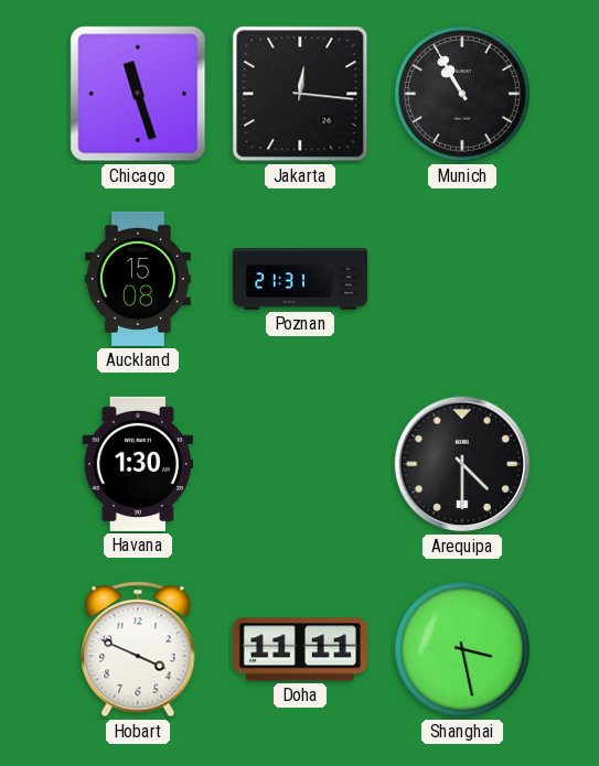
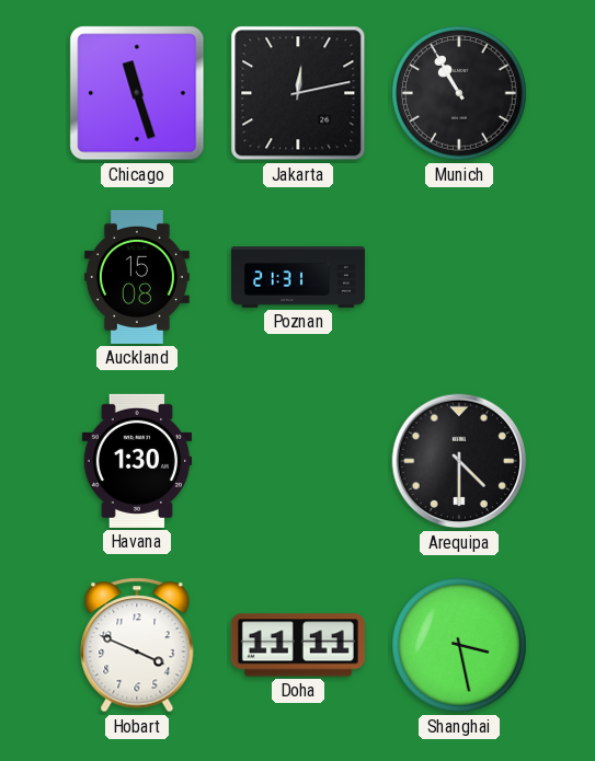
Jakarta: 12:16 -> 12:13 (298, 93)
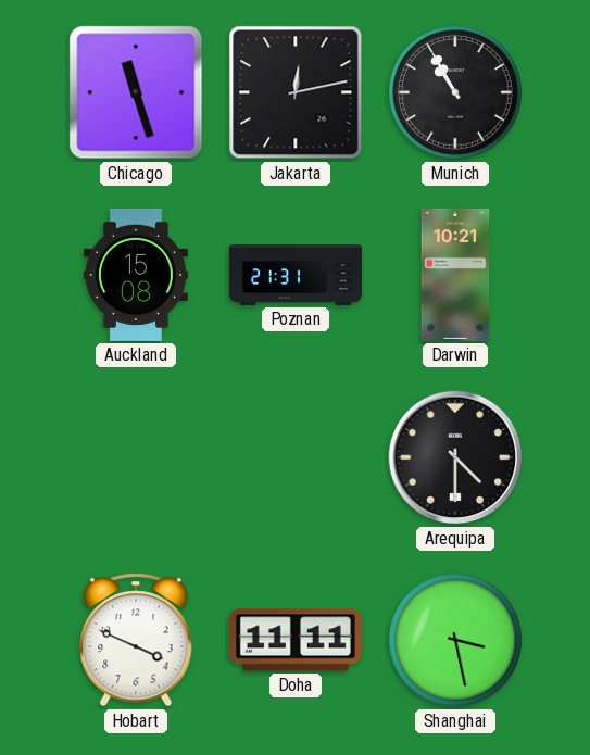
Darwin: none -> 10:21 (455, 275)
Havana: 1:30 -> none (136, 461)
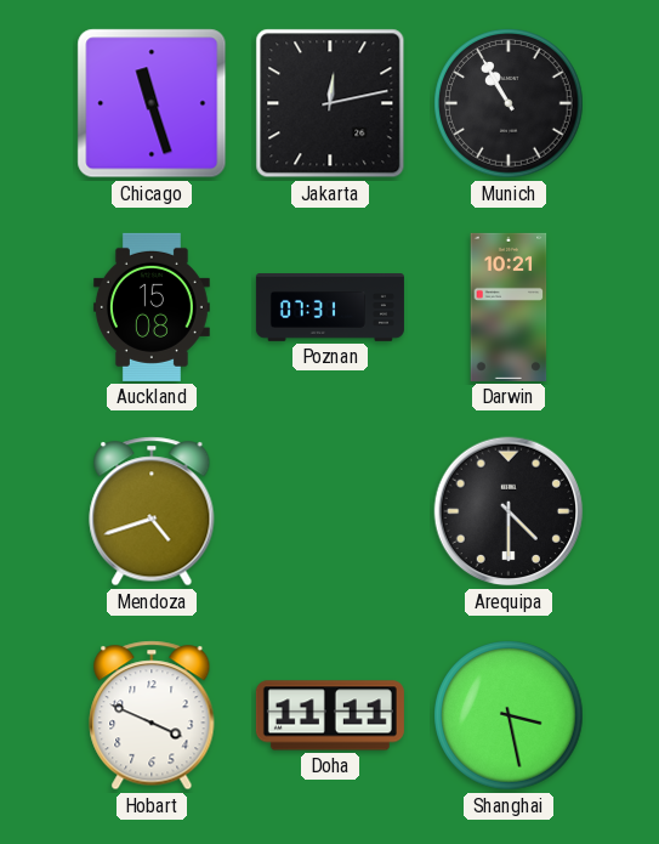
Poznan: 21:31 -> 07:31 (330, 308)
Mendoza: none -> 4:42 (152, 511)
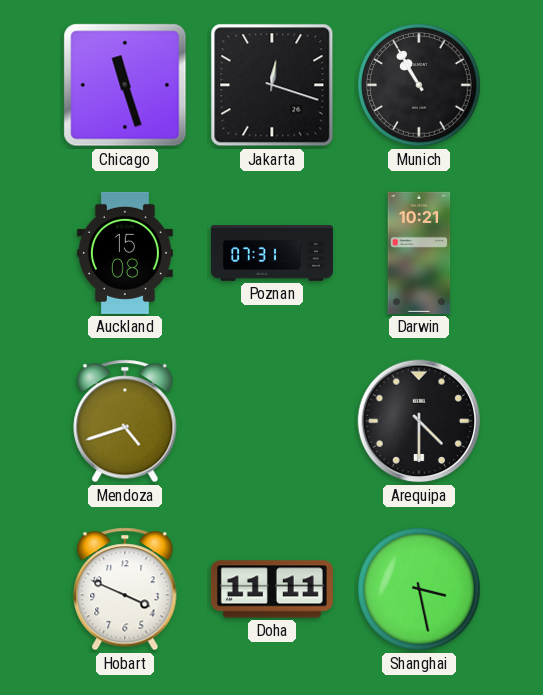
Jakarta: 12:13 -> 12:18 (272, 85)
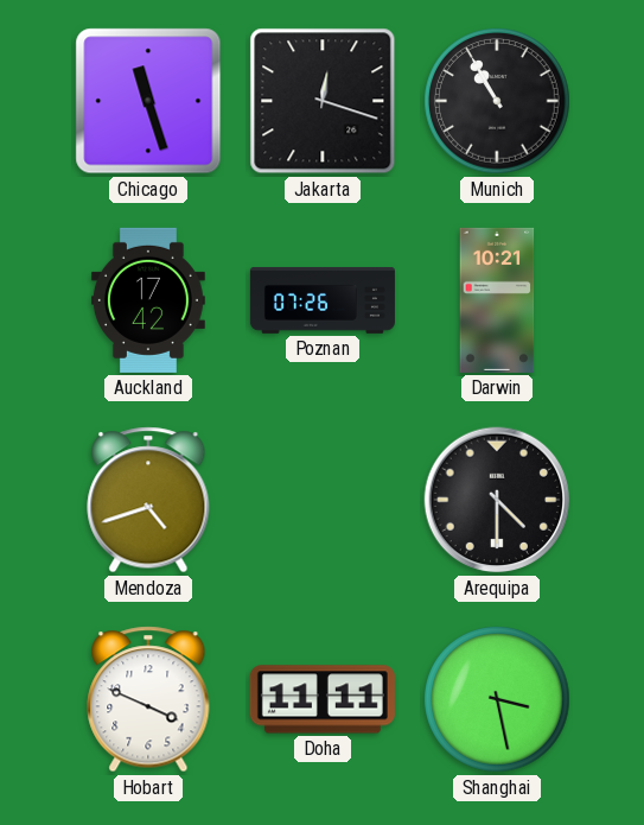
Auckland: 15:08 -> 17:42 (148, 300)
Poznan: 07:31 -> 07:26 (323, 302)
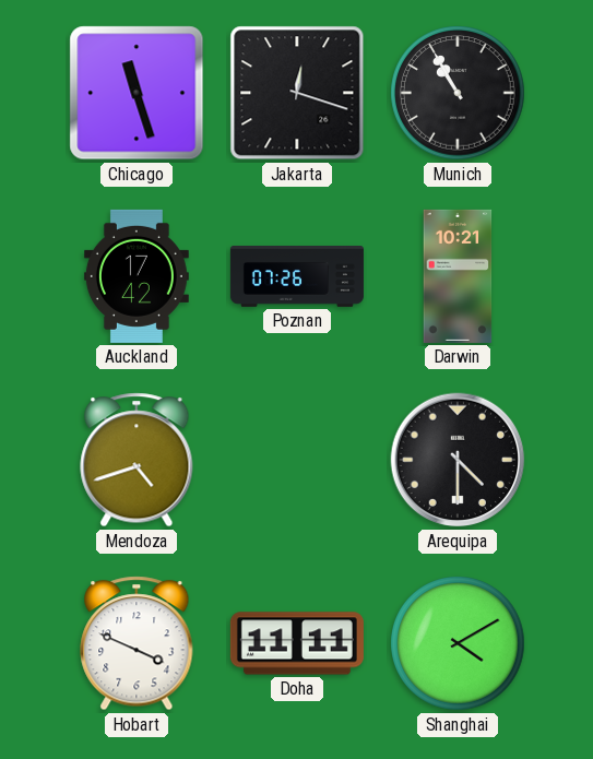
Shanghai: 3:28 -> 4:10 (458, 643)
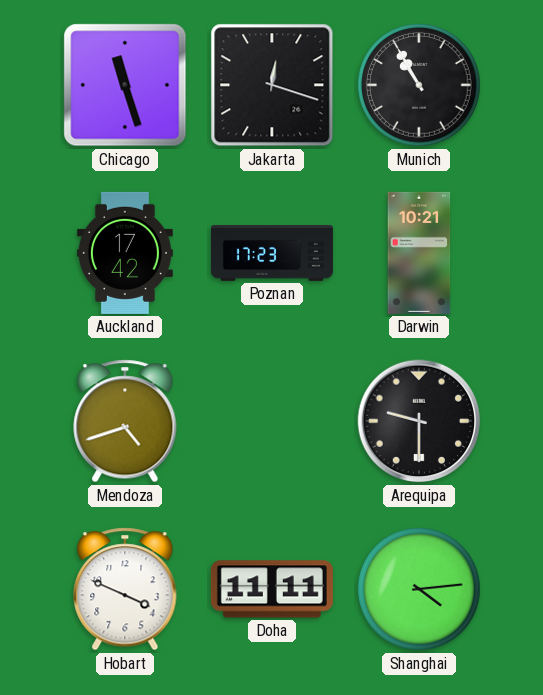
Poznan: 07:26 -> 17:23 (272, 254)
Arequipa: 4:30 -> 9:30 (419, 421)
Shanghai: 4:10 -> 4:14 (419, 589)
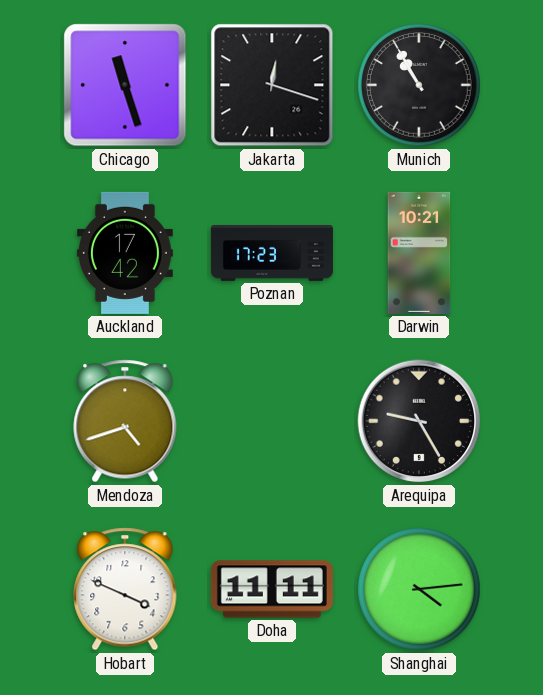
Arequipa: 9:30 -> 9:25 (419, 421)
